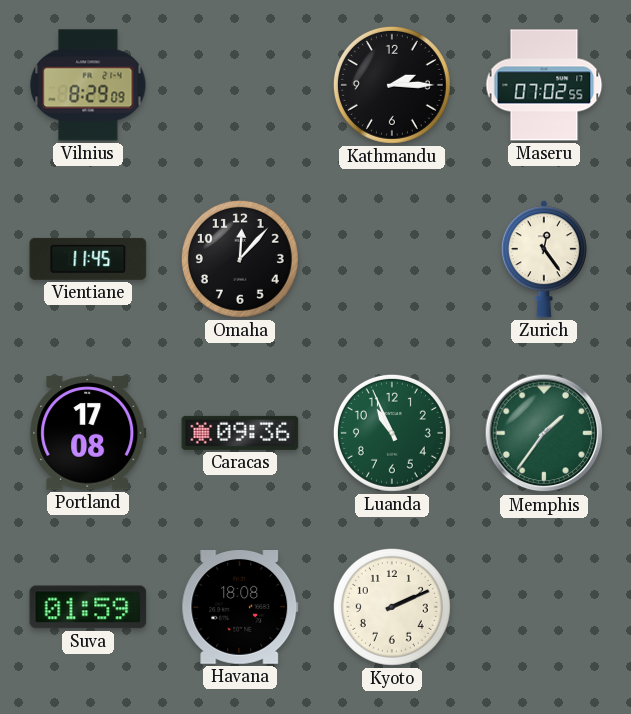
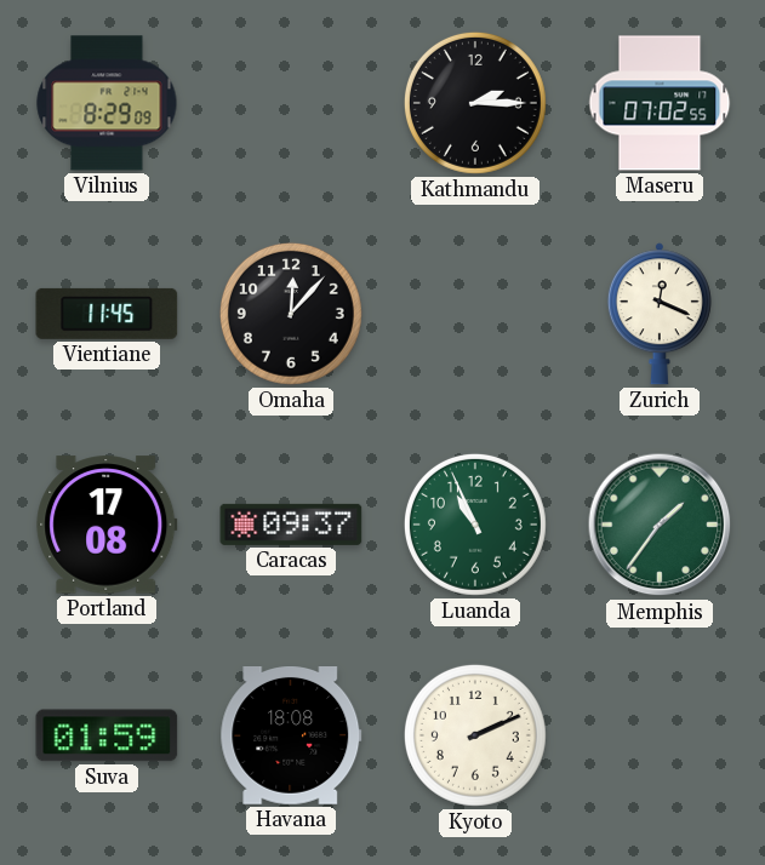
Zurich: 12:24 -> 12:19 (660, 314)
Caracas: 09:36 -> 09:37 (291, 525)
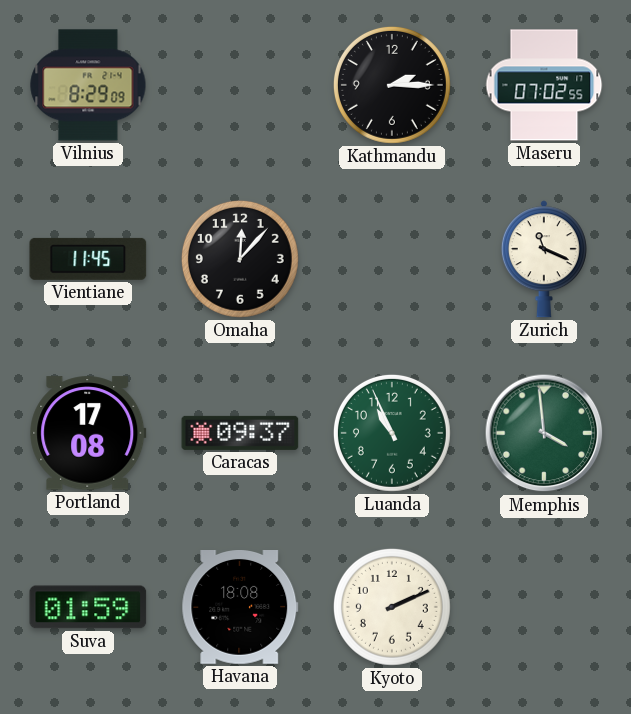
Zurich: 12:19 -> 11:19 (544, 259)
Memphis: 1:36 -> 3:59 (544, 433)
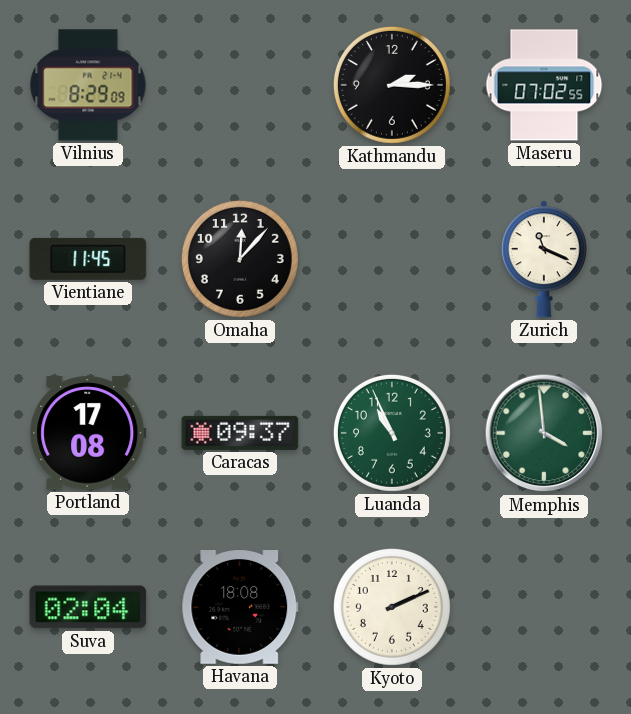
Suva: 01:59 -> 02:04 (88, 607)
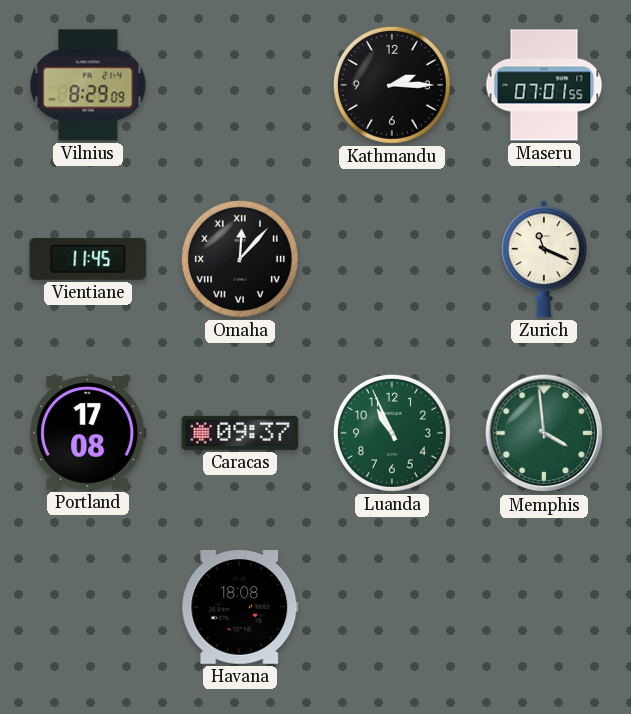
Maseru: 07:02 -> 07:01 (544, 85)
Omaha numerals: Arabic -> Roman (240, 259)
Suva: 02:04 -> none (88, 607)
Kyoto: 2:11 -> none (392, 607)
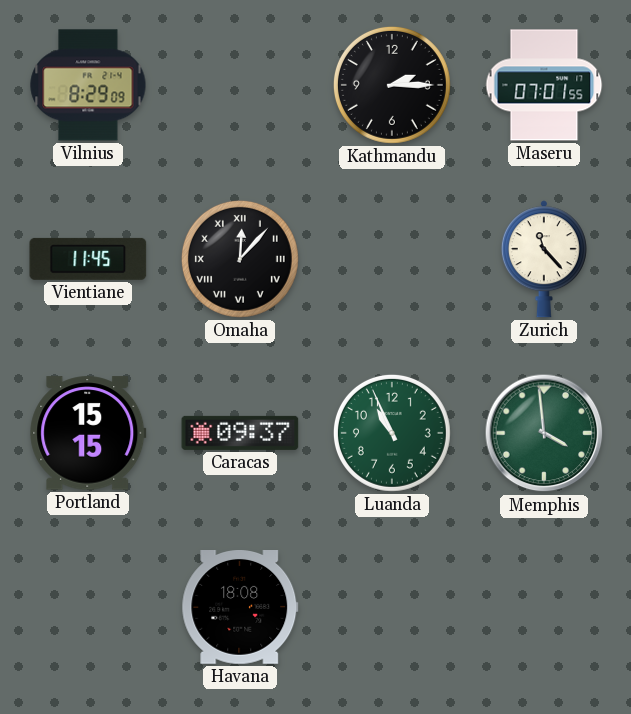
Zurich: 11:19 -> 11:23 (544, 259)
Portland: 17:08 -> 15:15 (88, 433)
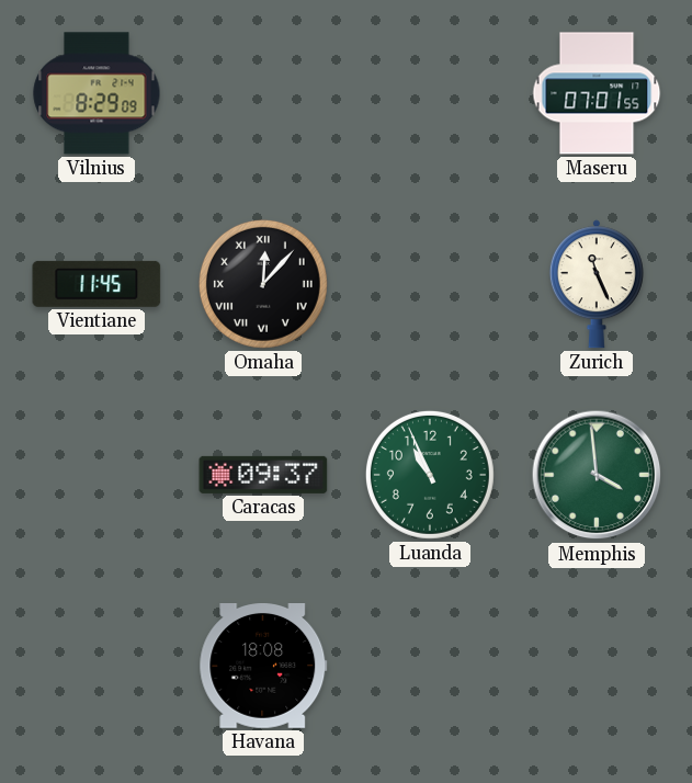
Kathmandu: 2:15 -> none (392, 85)
Zurich: 11:23 -> 11:26 (597, 284)
Portland: 15:15 -> none (88, 433)
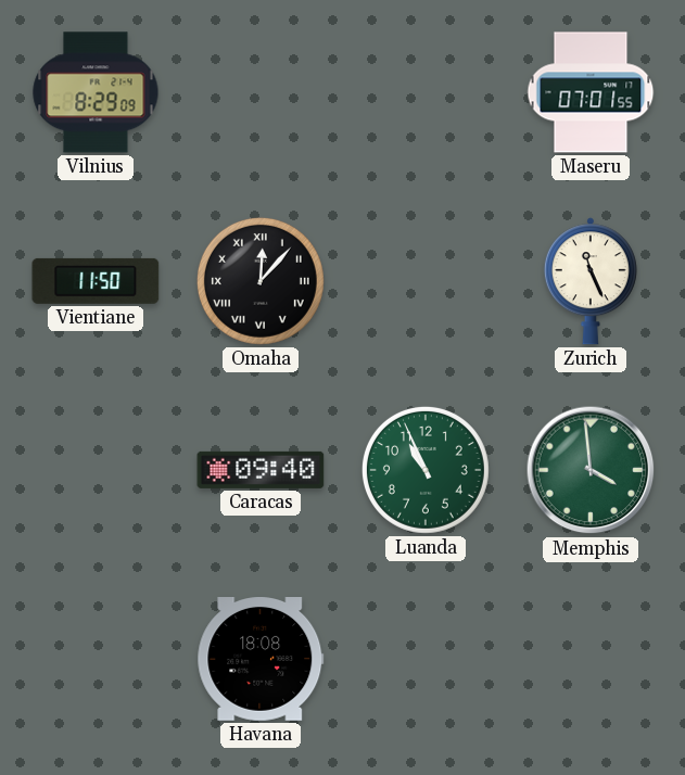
Vientiane: 11:45 -> 11:50 (96, 281)
Caracas: 09:37 -> 09:40 (261, 470)
